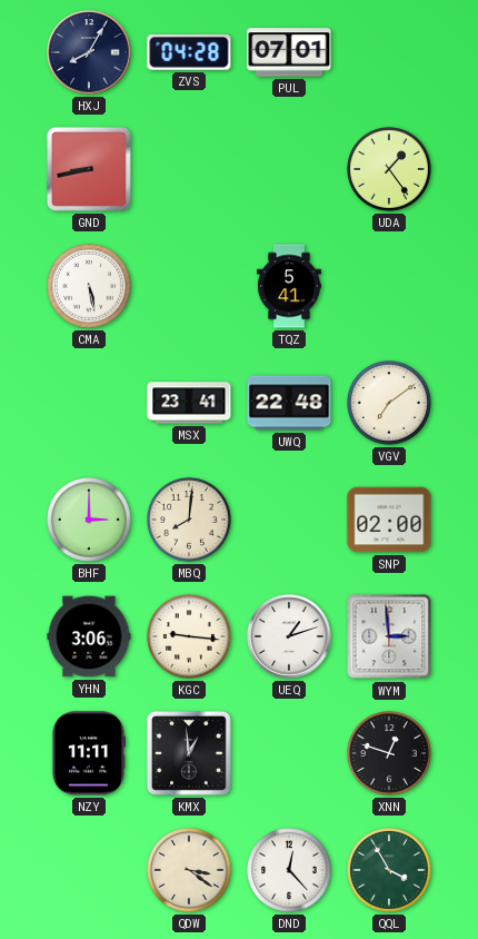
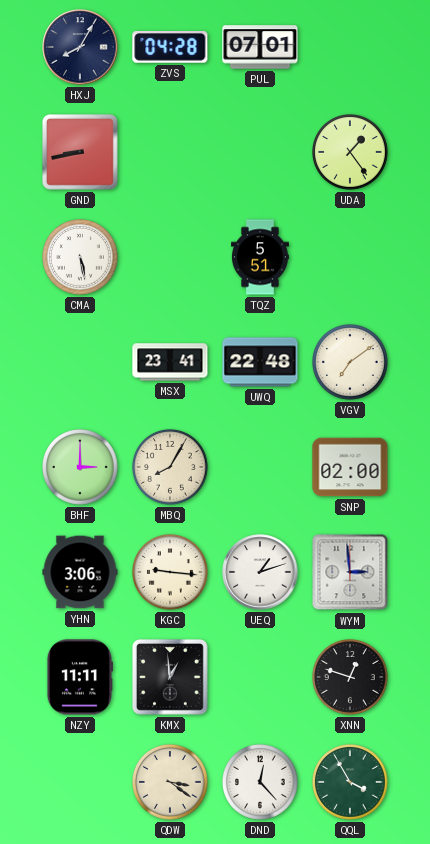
TQZ: 5:41 -> 5:51 (261, 257)
MBQ: 8:01 -> 8:05 (171, 468)
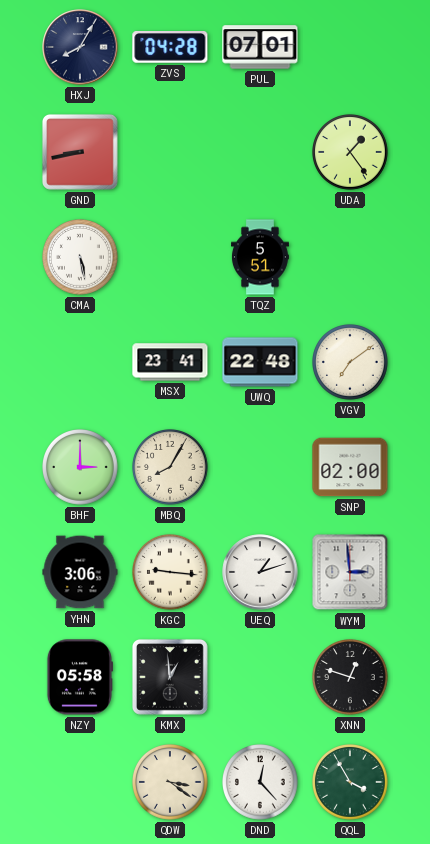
NZY: 11:11 -> 05:58 (79, 677)
